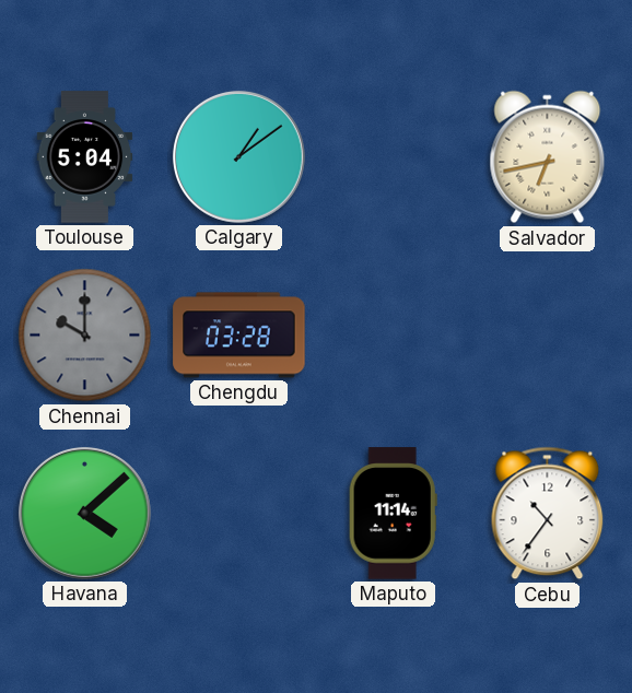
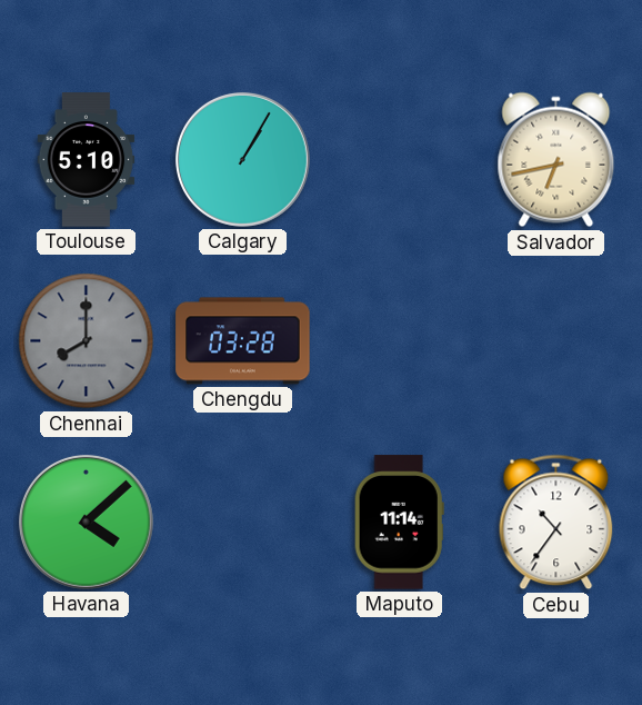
Toulouse: 5:04 -> 5:10 (87, 160)
Calgary: 1:09 -> 1:05 (242, 159)
Chennai: 10:00 -> 8:00 (87, 341)
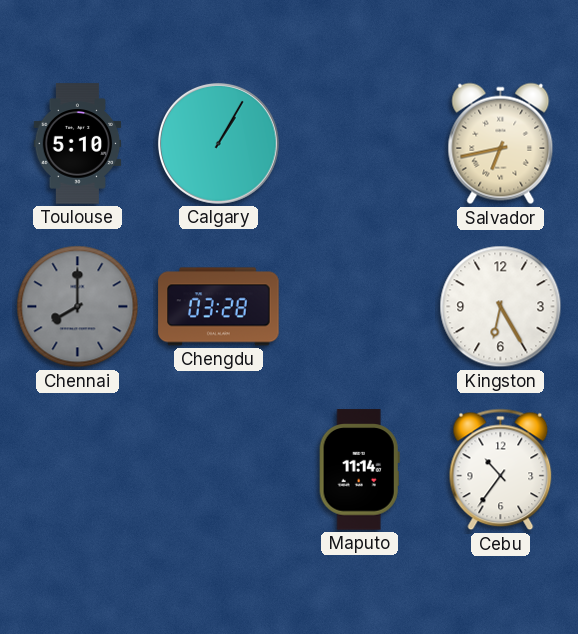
Kingston: none -> 6:25 (501, 307)
Havana: 4:08 -> none (86, 522)
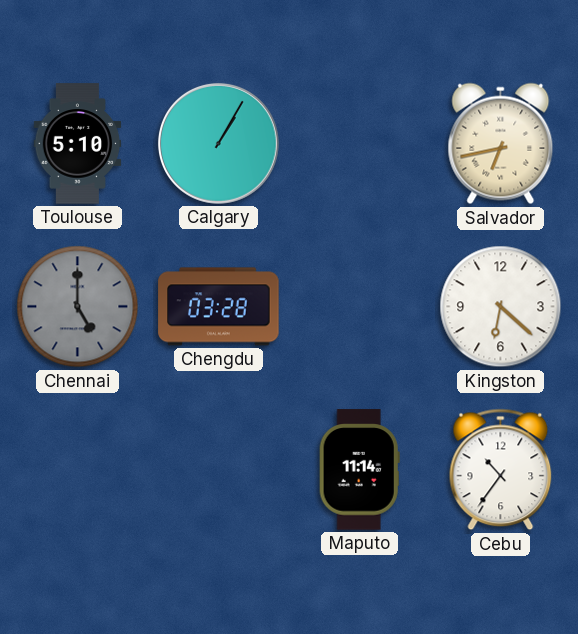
Chennai: 8:00 -> 5:00 (78, 307)
Kingston: 6:25 -> 6:22 (501, 307)
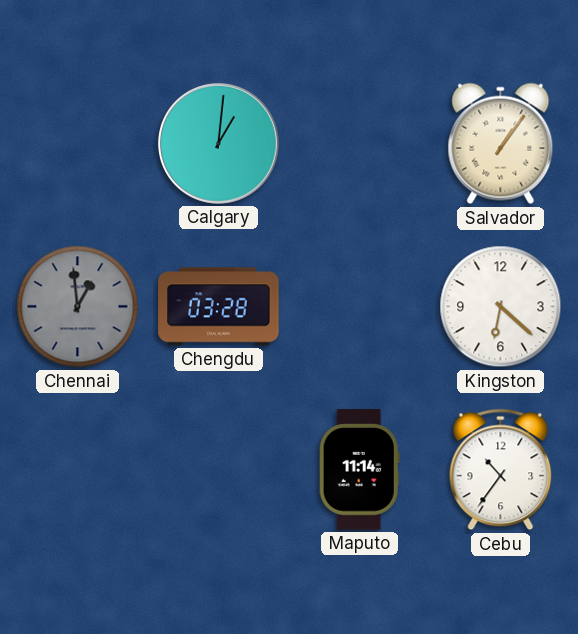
Toulouse: 5:10 -> none (78, 144)
Calgary: 1:05 -> 1:01 (218, 143)
Salvador: 6:43 -> 1:06 (501, 144)
Chennai: 5:00 -> 12:59 (78, 307)
